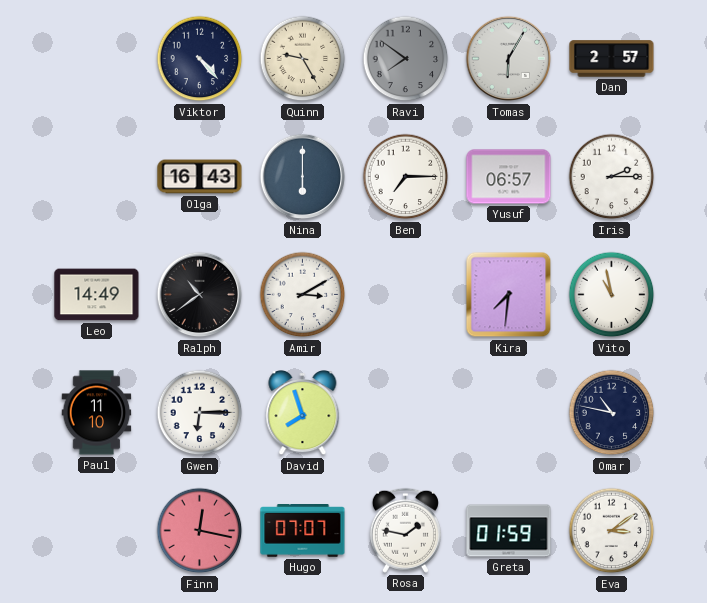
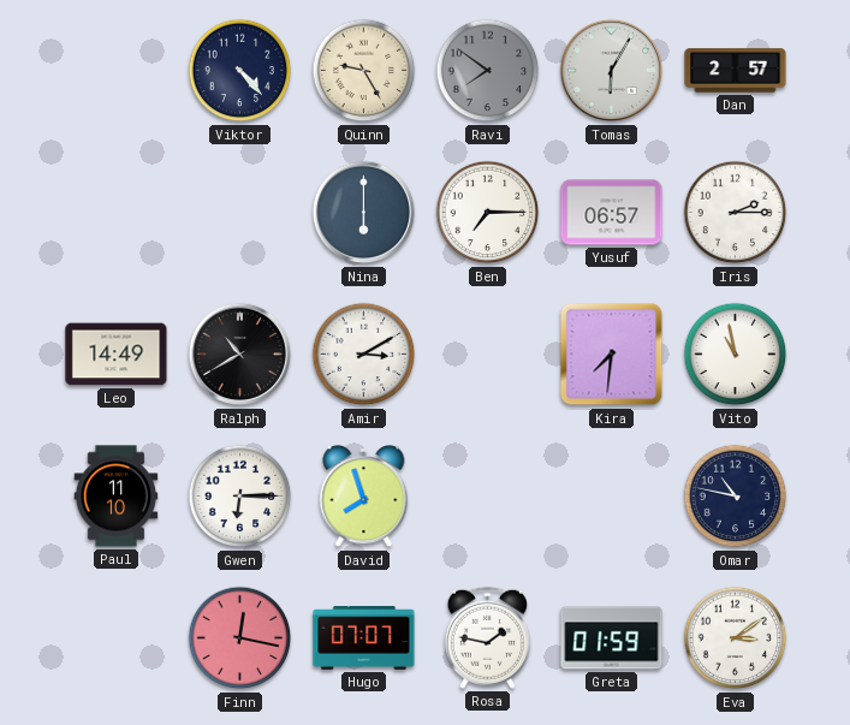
Olga: 16:43 -> none (200, 177)
Ralph: 10:39 -> 10:40 (240, 355)
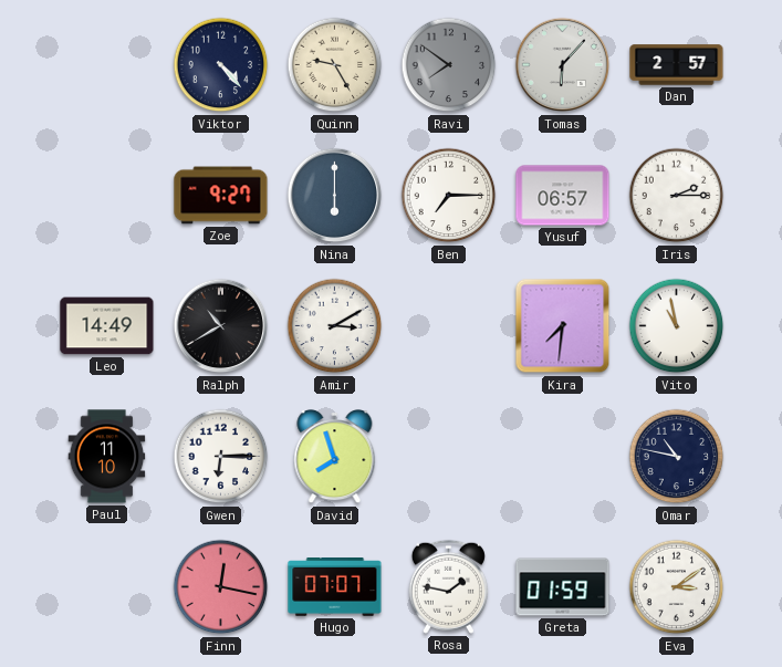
Tomas: 6:05 -> 6:07 (563, 65)
Zoe: none -> 9:27 (221, 196)
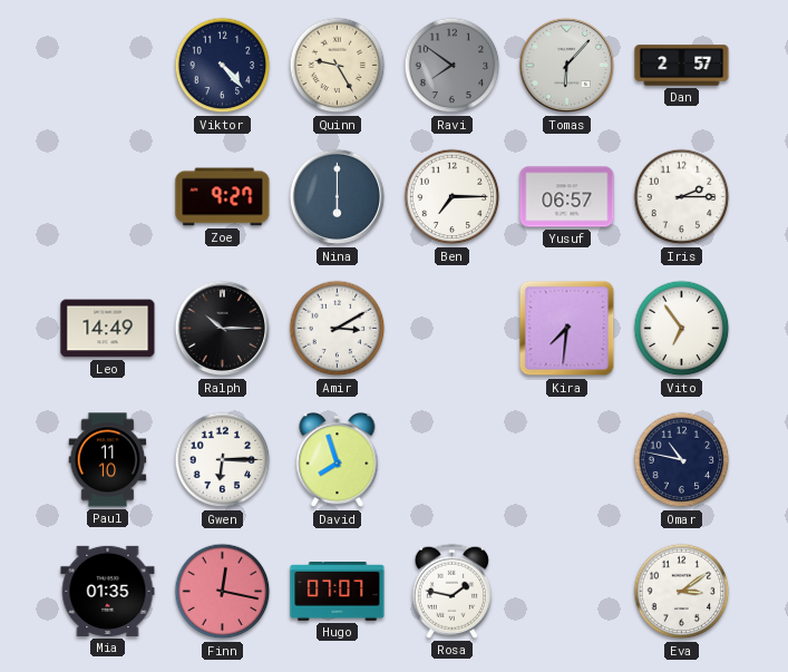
Ralph: 10:40 -> 10:15 (223, 329)
Vito: 10:58 -> 6:54 (682, 329)
Mia: none -> 01:35 (108, 591)
Greta: 01:59 -> none (563, 587)
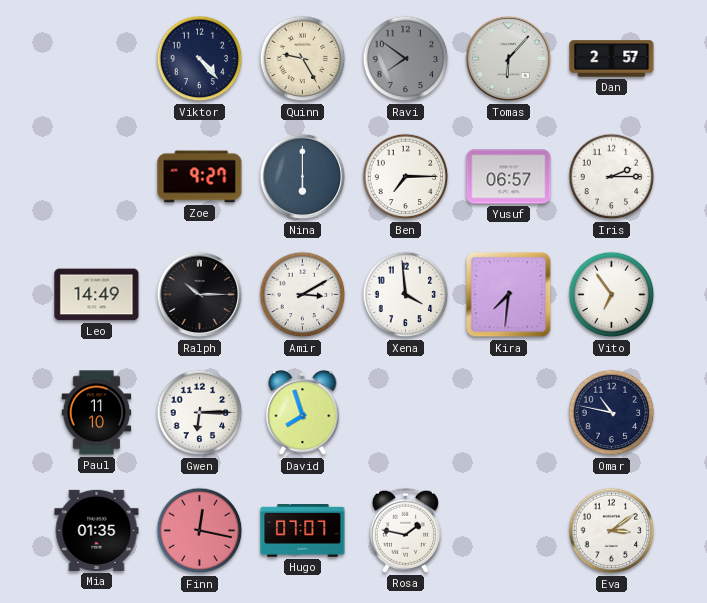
Xena: none -> 3:59 (406, 295)
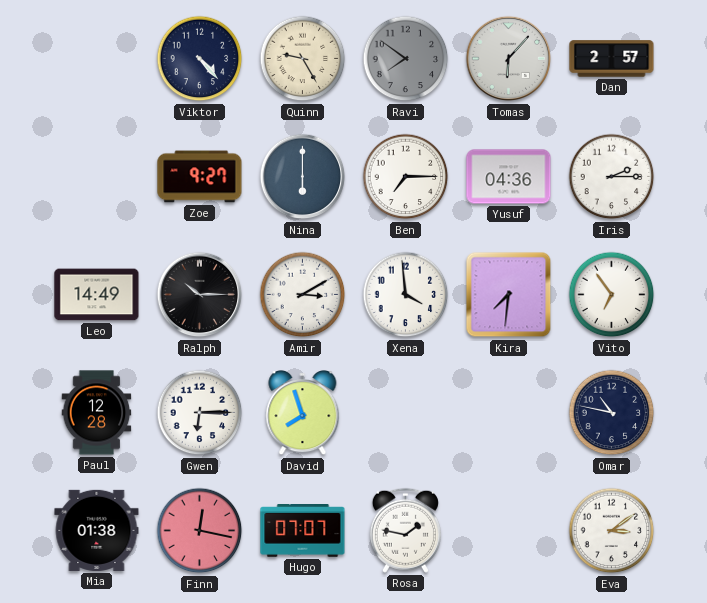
Yusuf: 06:57 -> 04:36 (509, 177)
Paul: 11:10 -> 12:28 (97, 413)
Mia: 01:35 -> 01:38 (97, 530)
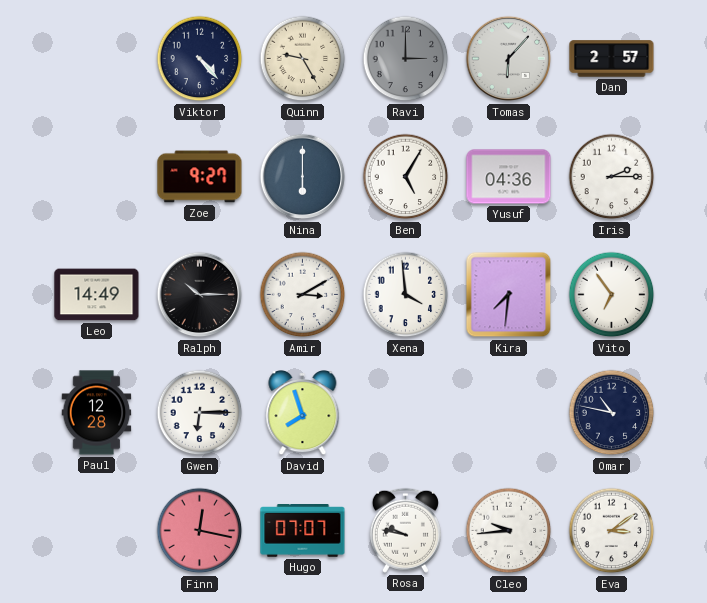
Ravi: 7:51 -> 3:00 (406, 59)
Ben: 7:15 -> 5:05 (406, 177)
Mia: 01:38 -> none (97, 530)
Rosa: 1:47 -> 9:47 (405, 530)
Cleo: none -> 9:44 (509, 531)
